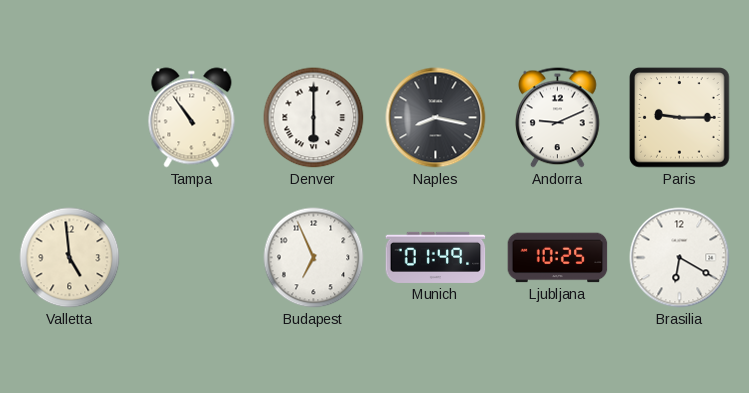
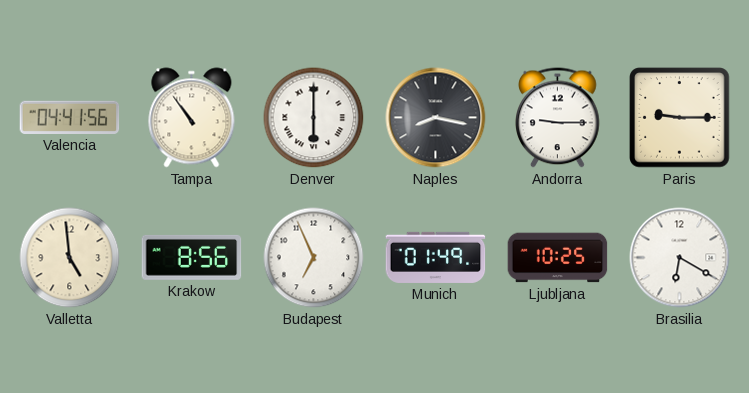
Valencia: none -> 04:41 (70, 117)
Andorra: 9:11 -> 9:15 (558, 118)
Krakow: none -> 8:56 (192, 257)
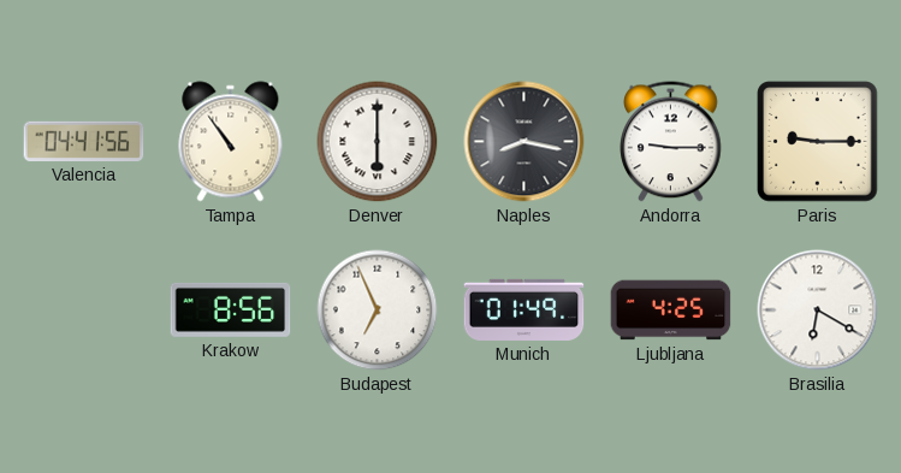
Valletta: 4:59 -> none (70, 258)
Ljubljana: 10:25 -> 4:25 (671, 311)
